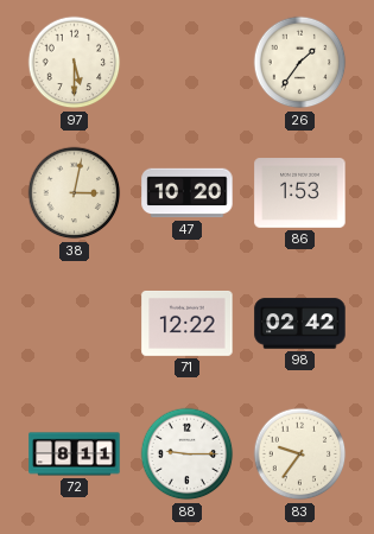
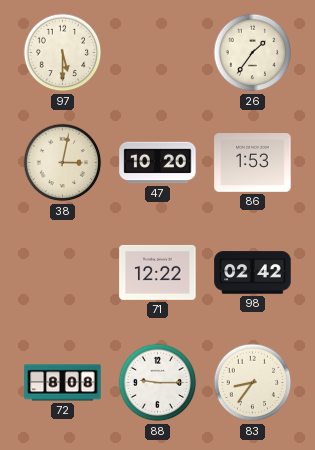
72: 8:11 -> 8:08 (63, 383)
83: 9:36 -> 8:36 (253, 383)
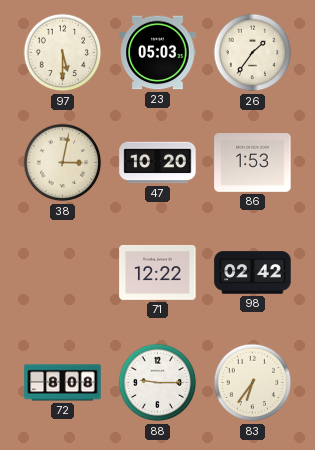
23: none -> 05:03 (158, 53)
83: 8:36 -> 6:36 (253, 383)
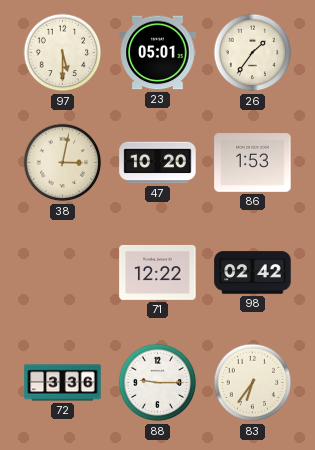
23: 05:03 -> 05:01 (158, 53)
72: 8:08 -> 3:36 (63, 383)
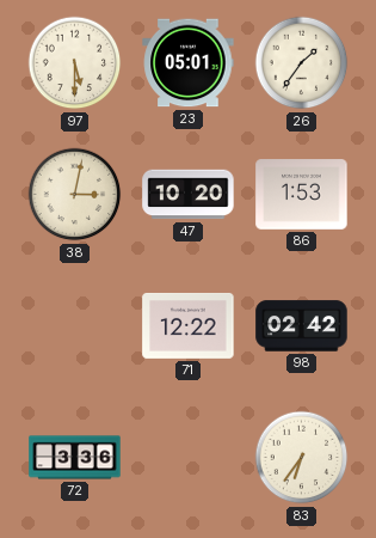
88: 9:15 -> none (158, 383)
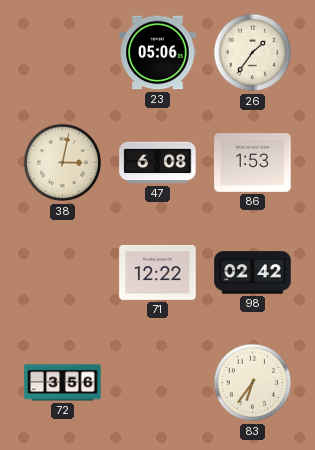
97: 5:30 -> none (75, 63)
23: 05:01 -> 05:06 (158, 53)
47: 10:20 -> 6:08 (158, 163)
72: 3:36 -> 3:56 (63, 383)
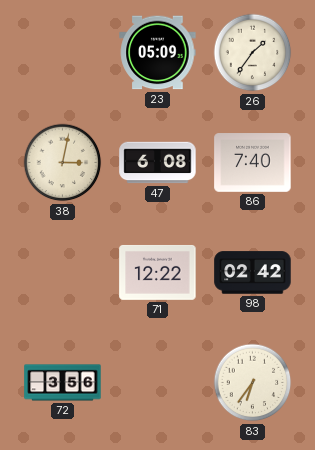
23: 05:06 -> 05:09 (158, 53)
86: 1:53 -> 7:40 (253, 163)
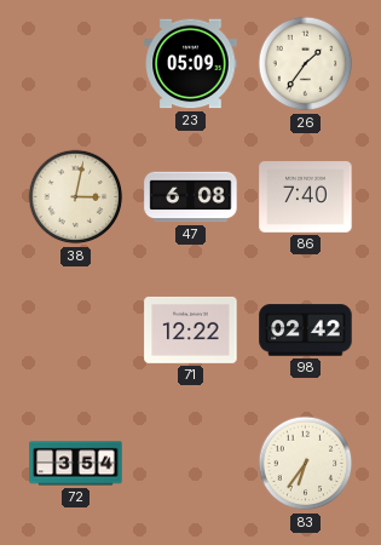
72: 3:56 -> 3:54 (76, 464)
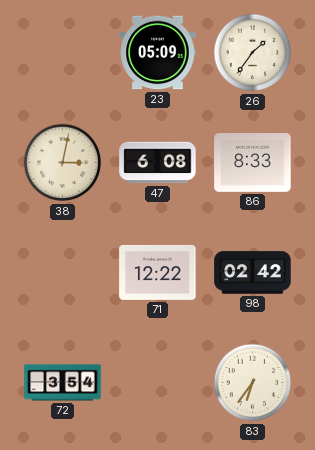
86: 7:40 -> 8:33 (253, 163)
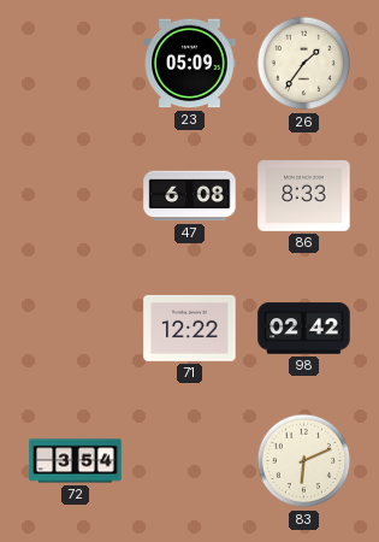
38: 3:02 -> none (63, 163)
83: 6:36 -> 6:11 (304, 461)
